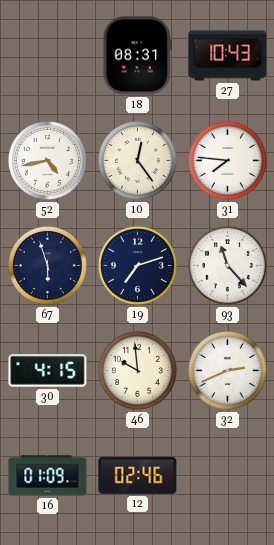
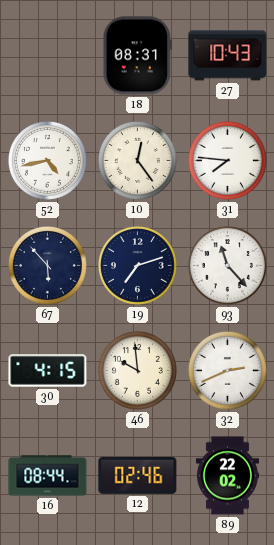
67: 5:57 -> 5:53 (47, 265)
16: 01:09 -> 08:44 (48, 476)
89: none -> 22:02 (227, 476)
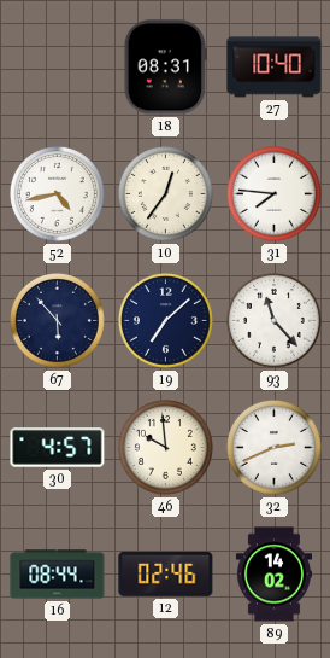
27: 10:43 -> 10:40 (275, 68)
10: 12:24 -> 12:36 (165, 193)
19: 7:12 -> 7:08 (165, 320)
30: 4:15 -> 4:57 (58, 448)
89: 22:02 -> 14:02 (273, 575)
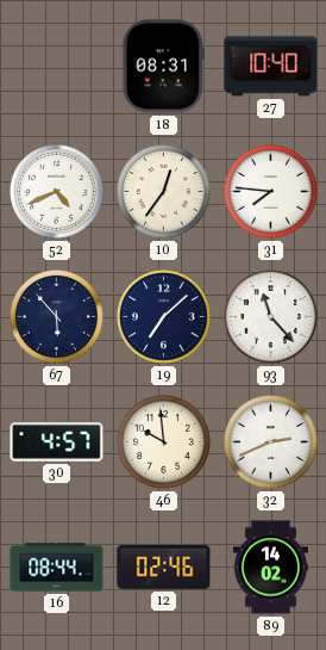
52: 4:43 -> 4:41 (56, 191)
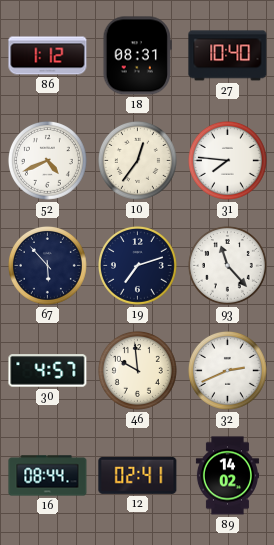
86: none -> 1:12 (48, 56)
19: 7:08 -> 7:12 (137, 265)
12: 02:46 -> 02:41 (138, 475)
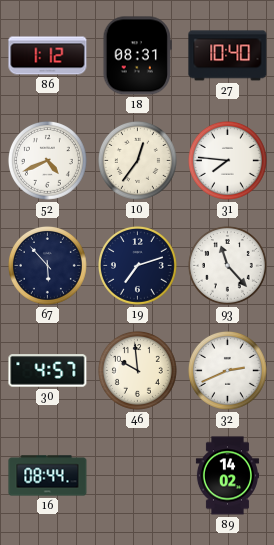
12: 02:41 -> none (138, 475)
